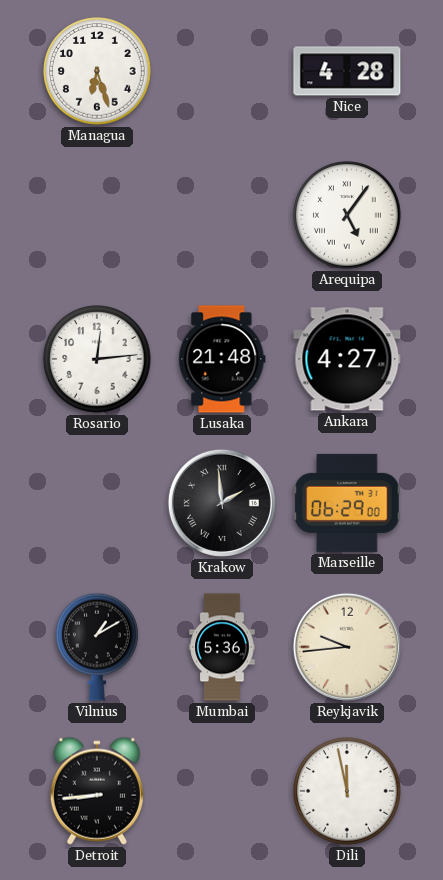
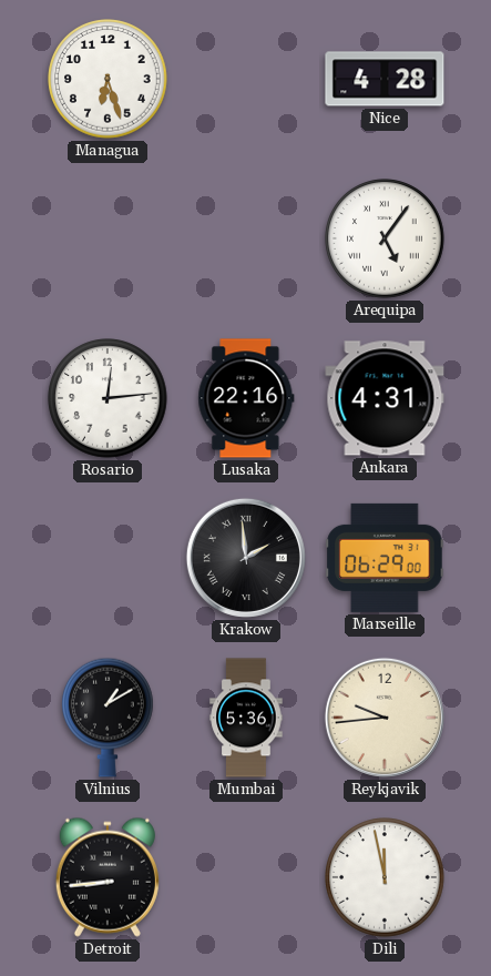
Lusaka: 21:48 -> 22:16 (246, 398)
Ankara: 4:27 -> 4:31 (385, 398)
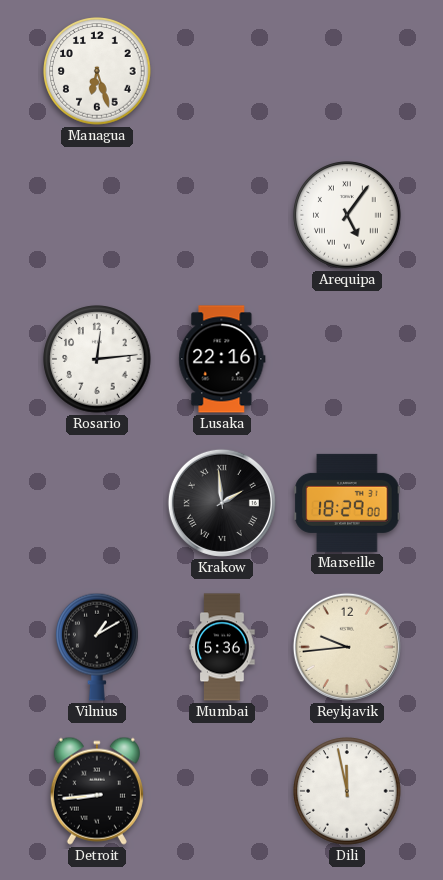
Nice: 4:28 -> none (385, 79)
Ankara: 4:31 -> none (385, 398)
Marseille: 06:29 -> 18:29 (347, 503)
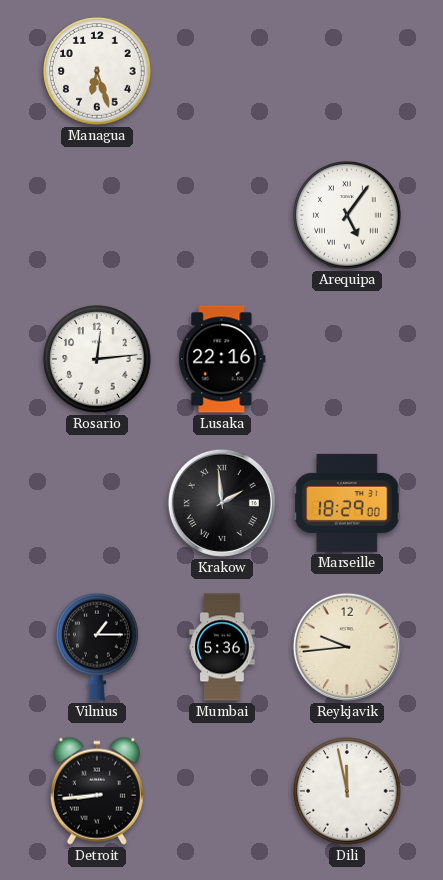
Vilnius: 1:10 -> 1:15 (98, 647)
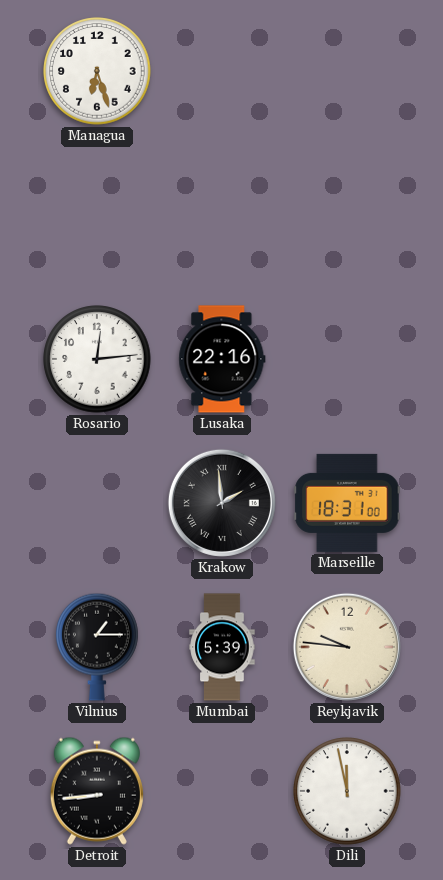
Arequipa: 5:06 -> none (347, 215)
Marseille: 18:29 -> 18:31 (347, 503)
Mumbai: 5:36 -> 5:39 (222, 647)
Reykjavik: 9:44 -> 9:46 (347, 647)
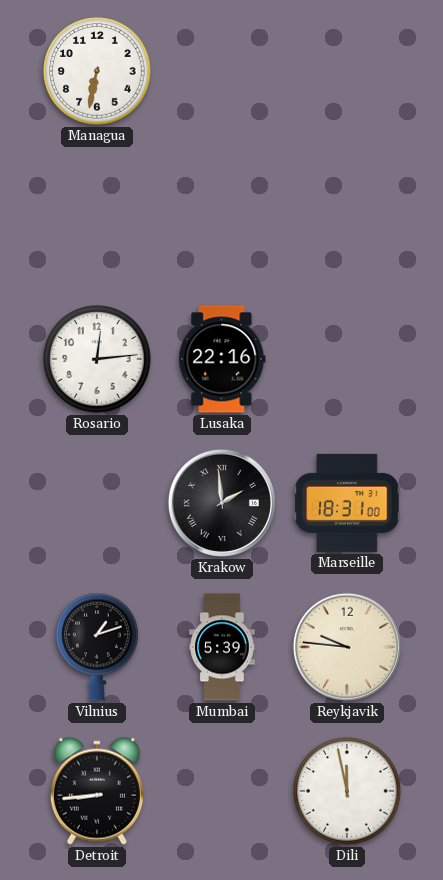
Managua: 6:27 -> 6:32 (97, 71)
Vilnius: 1:15 -> 1:12 (98, 647)
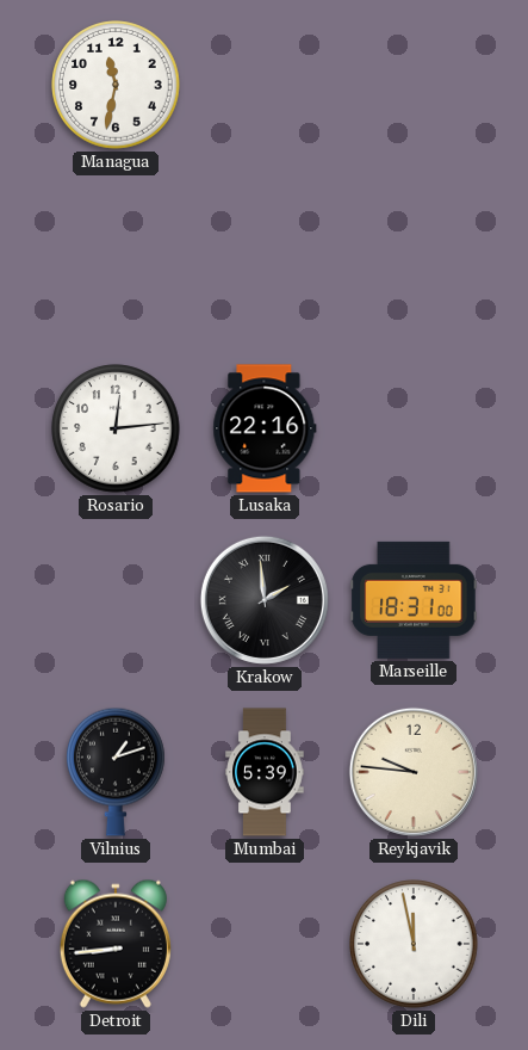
Managua: 6:32 -> 11:32 (116, 85)
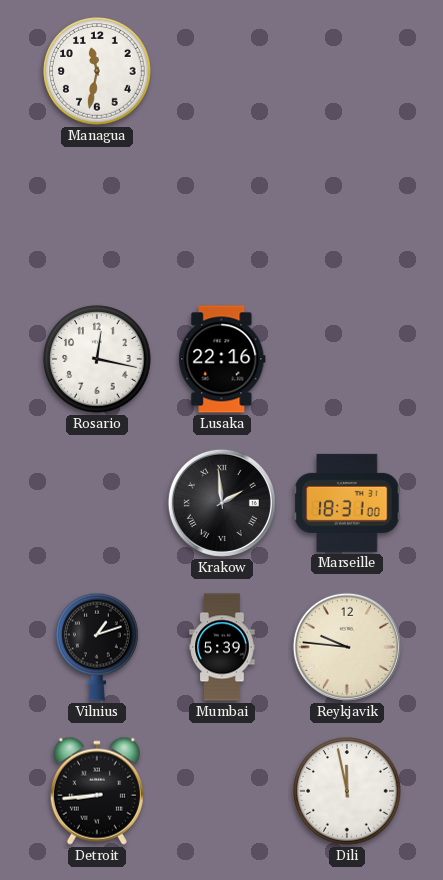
Rosario: 12:14 -> 12:17 (97, 359)
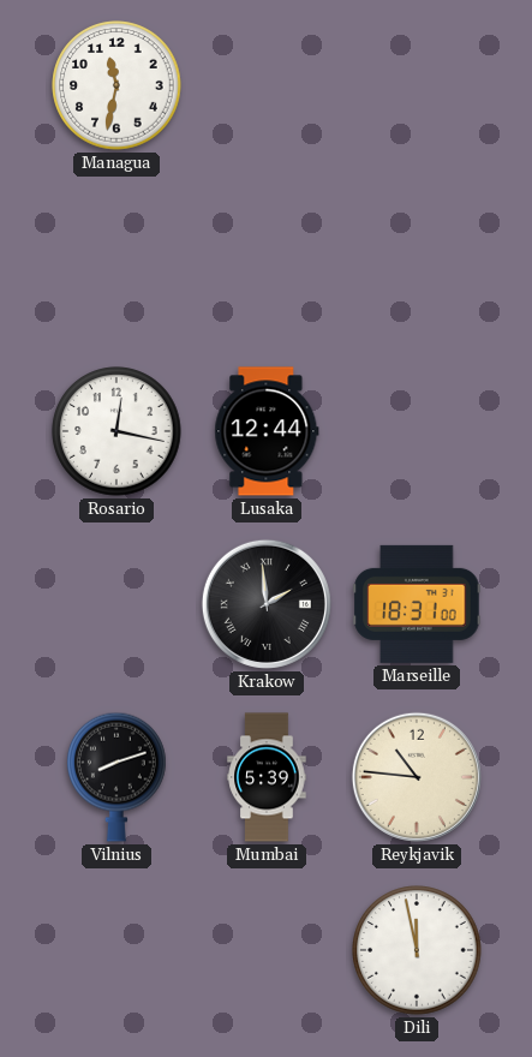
Lusaka: 22:16 -> 12:44 (267, 431)
Vilnius: 1:12 -> 8:12 (118, 777)
Reykjavik: 9:46 -> 10:46 (417, 777)
Detroit: 8:44 -> none (97, 791)
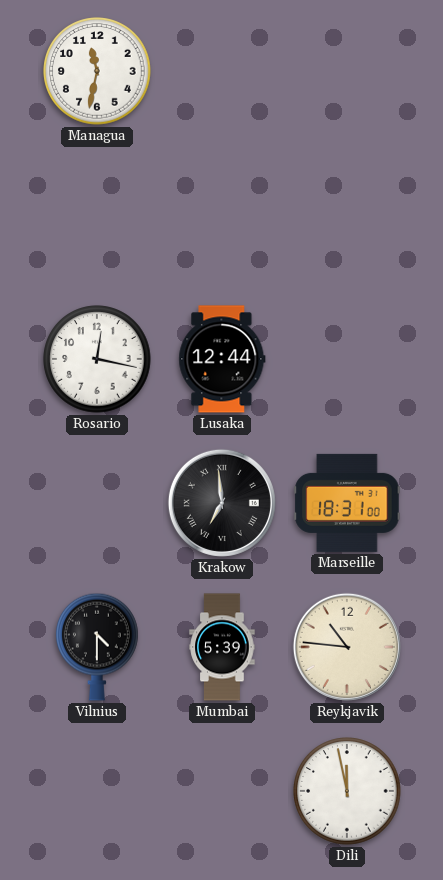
Krakow: 1:59 -> 6:59 (222, 503)
Vilnius: 8:12 -> 4:30 (98, 647)
